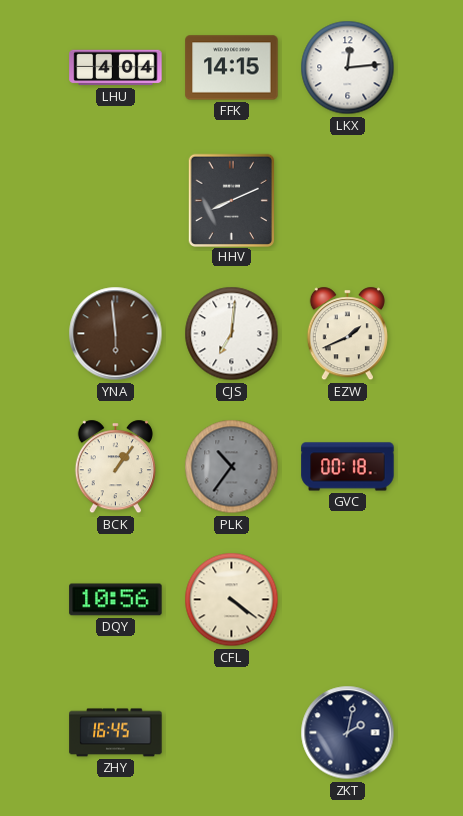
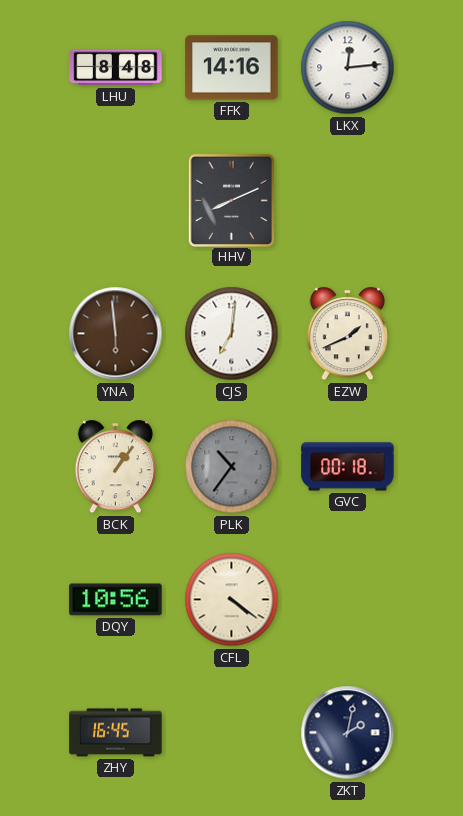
LHU: 4:04 -> 8:48 (116, 68)
FFK: 14:15 -> 14:16 (232, 68)
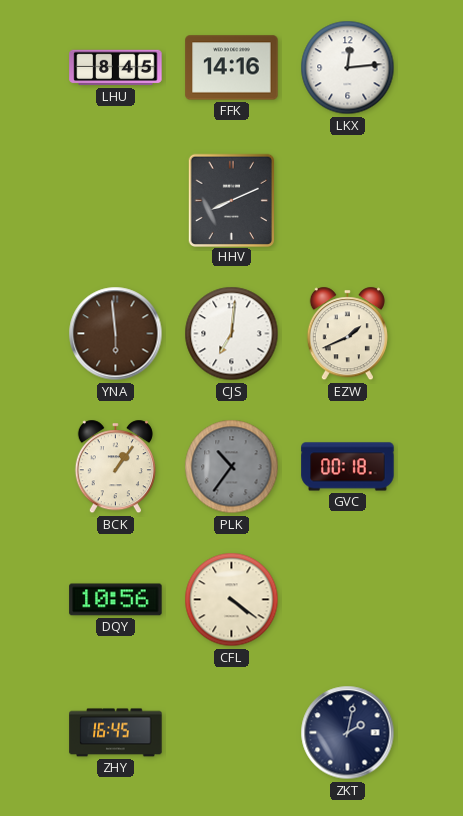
LHU: 8:48 -> 8:45 (116, 68)
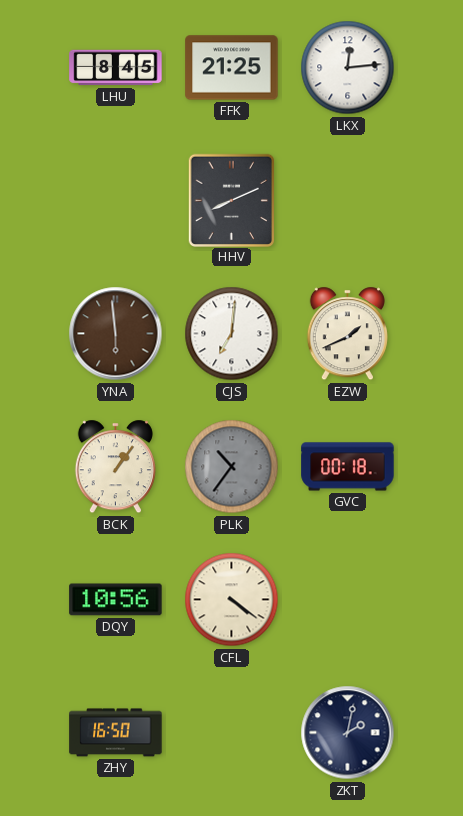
FFK: 14:16 -> 21:25 (232, 68)
ZHY: 16:45 -> 16:50 (116, 733)
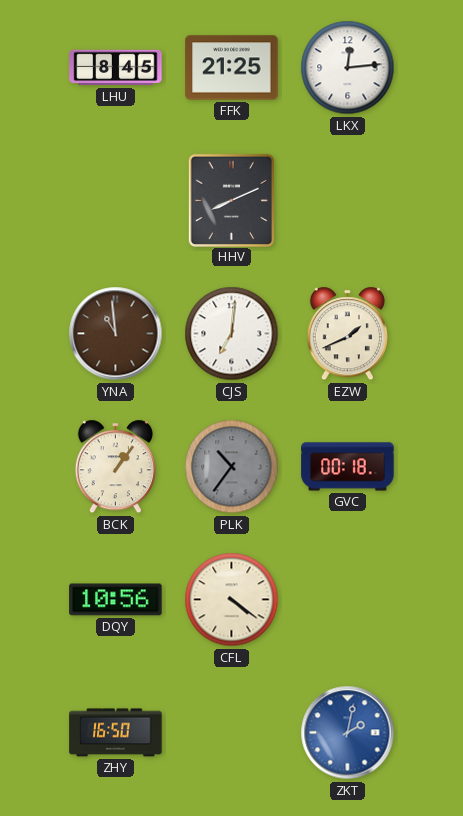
YNA: 5:59 -> 10:59 (116, 334)
ZKT dial: navy -> blue (348, 733)
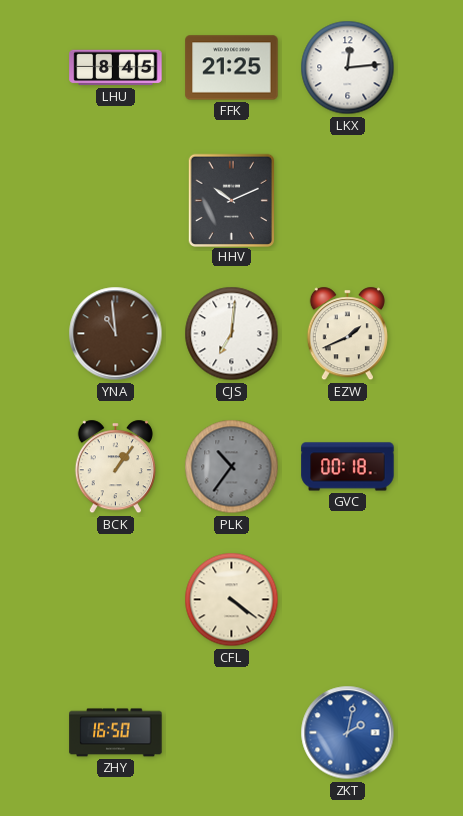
HHV: 8:11 -> 10:11 (231, 200)
DQY: 10:56 -> none (116, 600)
